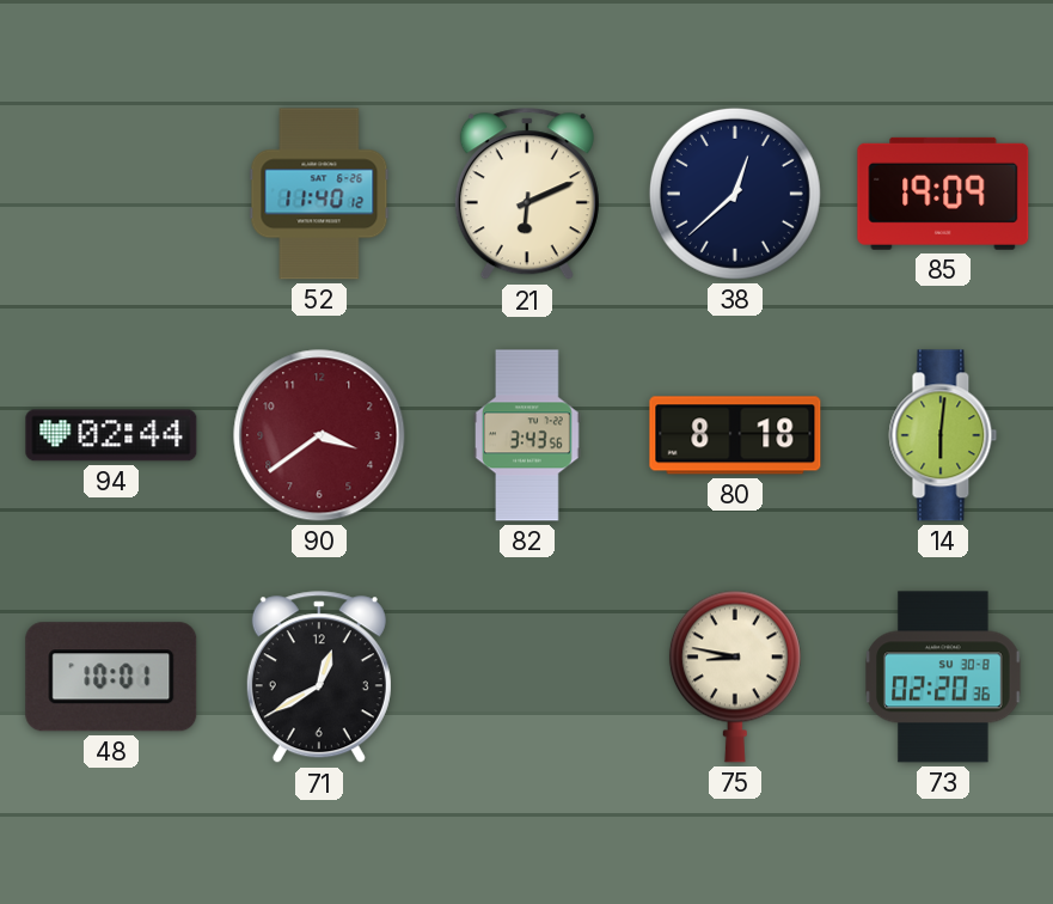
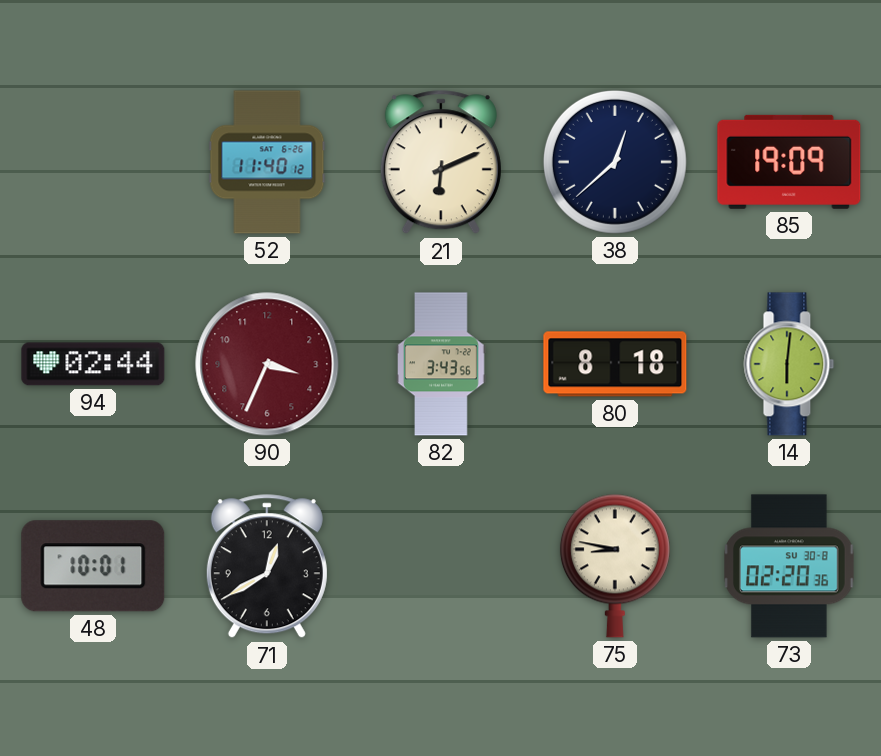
90: 3:39 -> 3:34 (267, 364)
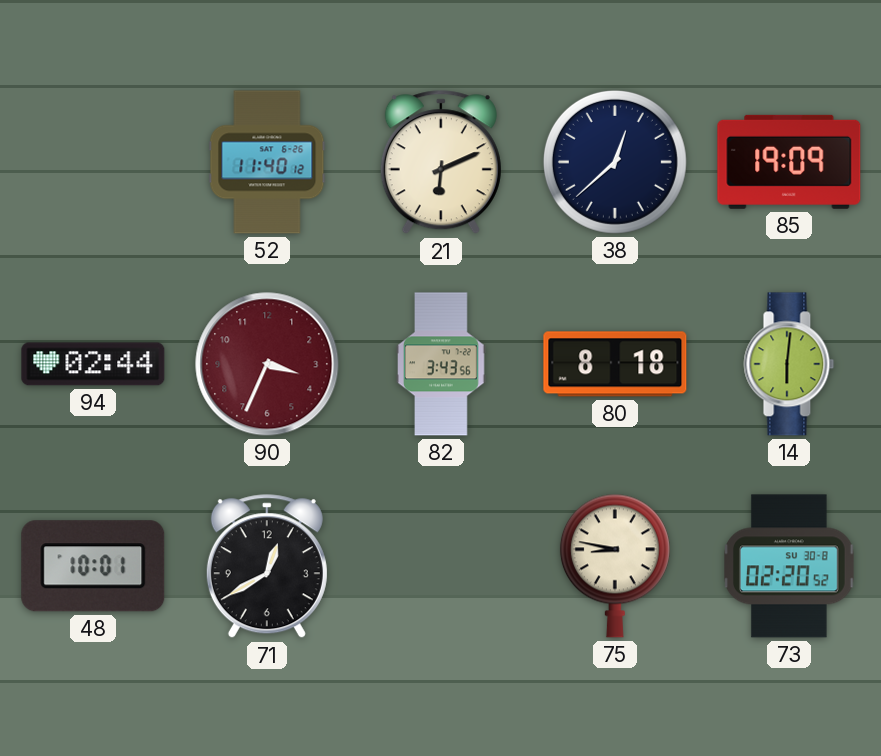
73: 02:20:36 -> 02:20:52 (790, 566)
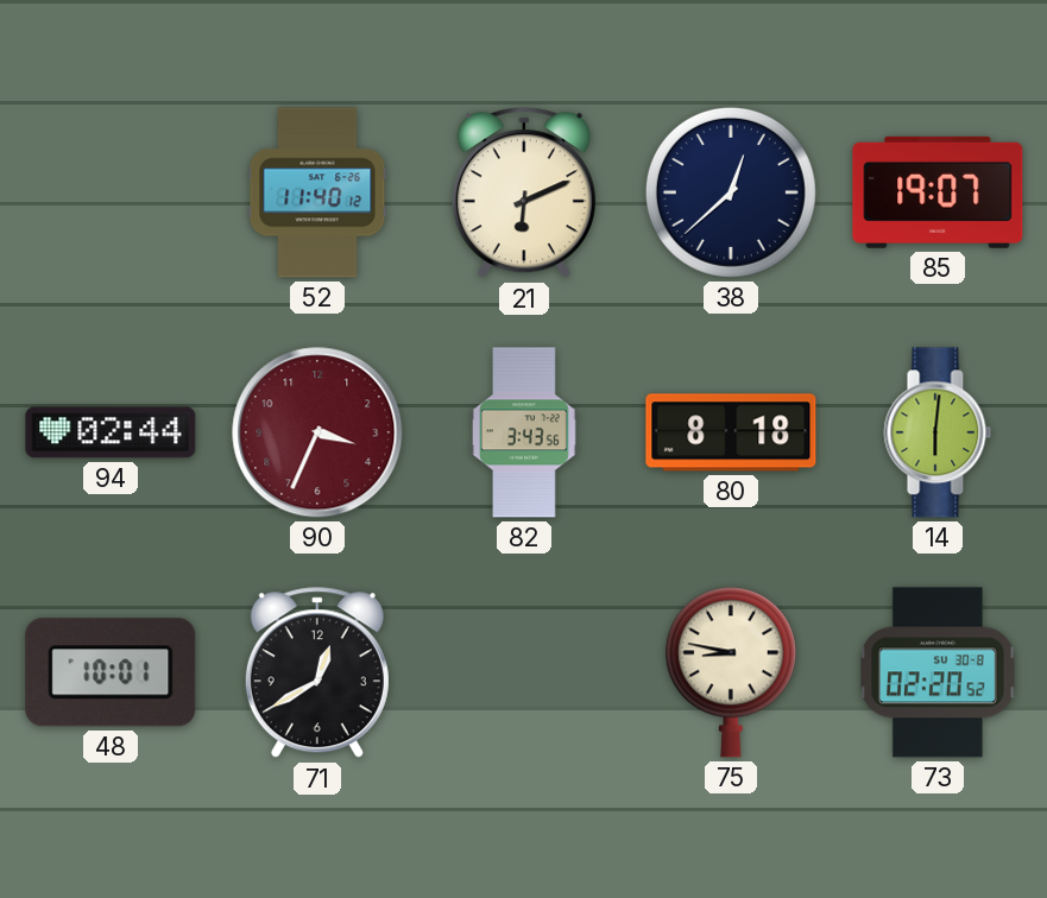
85: 19:09 -> 19:07 (938, 192)
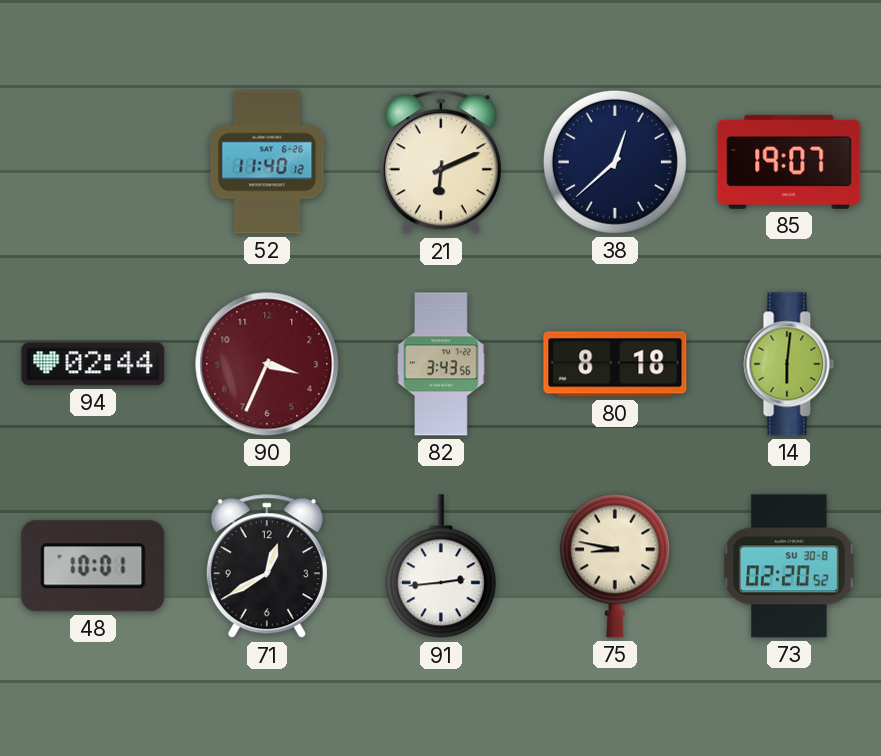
91: none -> 2:44 (441, 567)
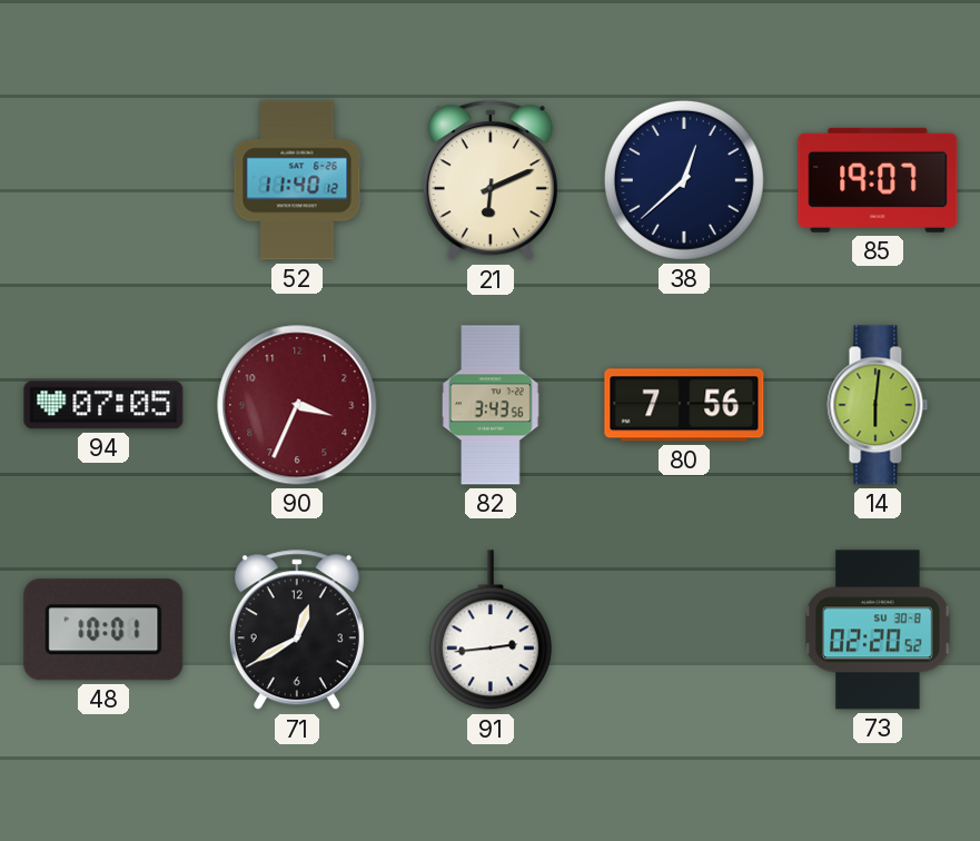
94: 02:44 -> 07:05 (103, 405)
80: 8:18 -> 7:56 (684, 405)
75: 8:47 -> none (615, 566)
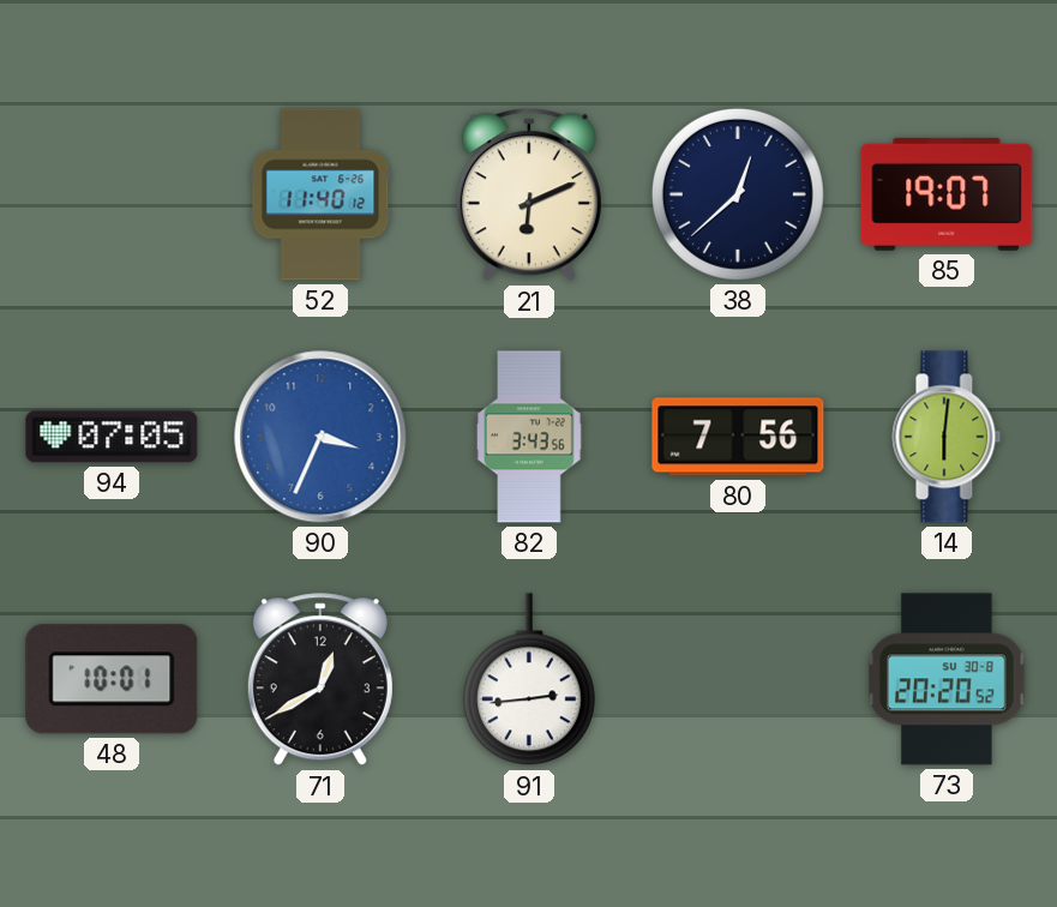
90 dial: burgundy -> blue (320, 437)
73: 02:20 -> 20:20 (948, 679)
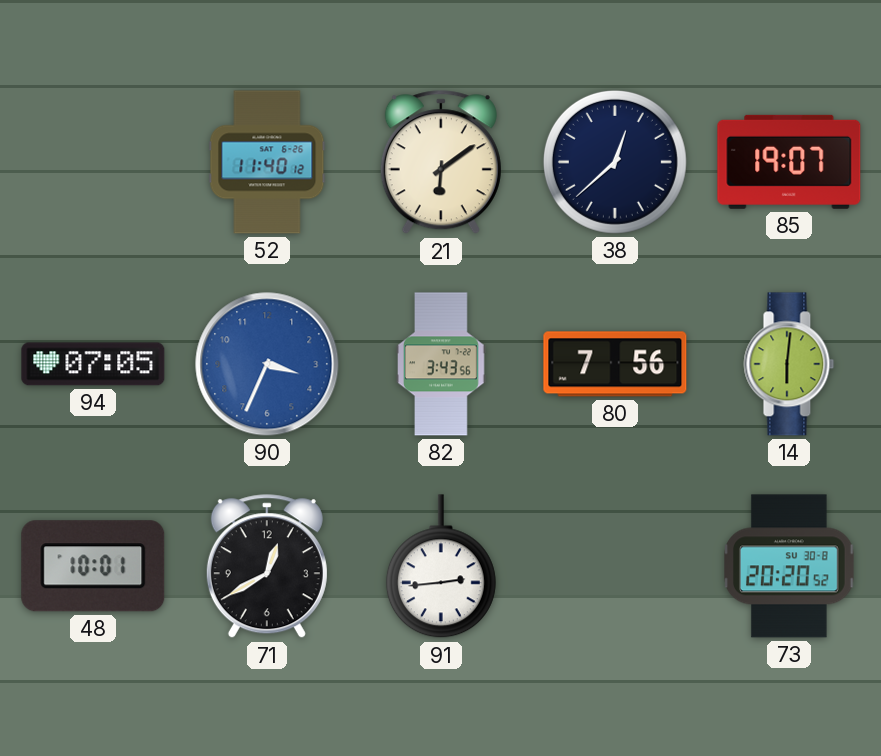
21: 6:11 -> 6:09 (441, 163)
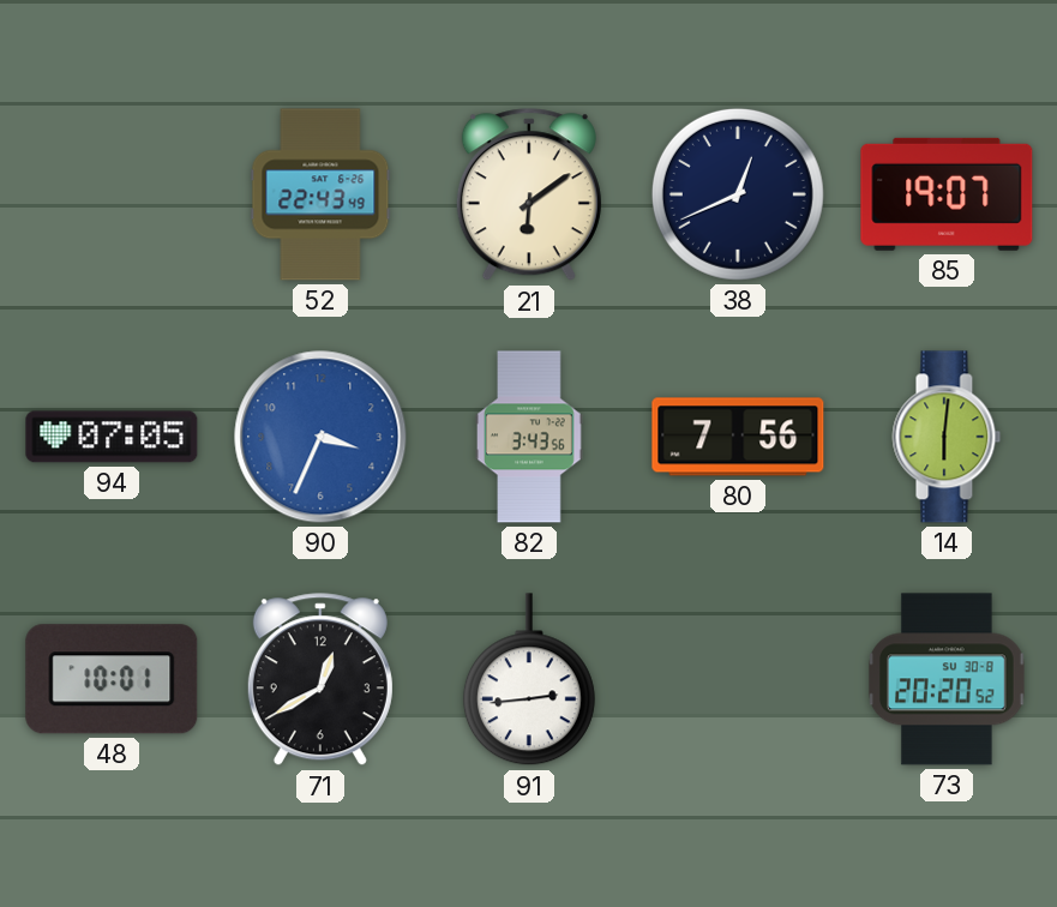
52: 11:40 -> 22:43 (320, 194)
38: 12:38 -> 12:41 (738, 194)
